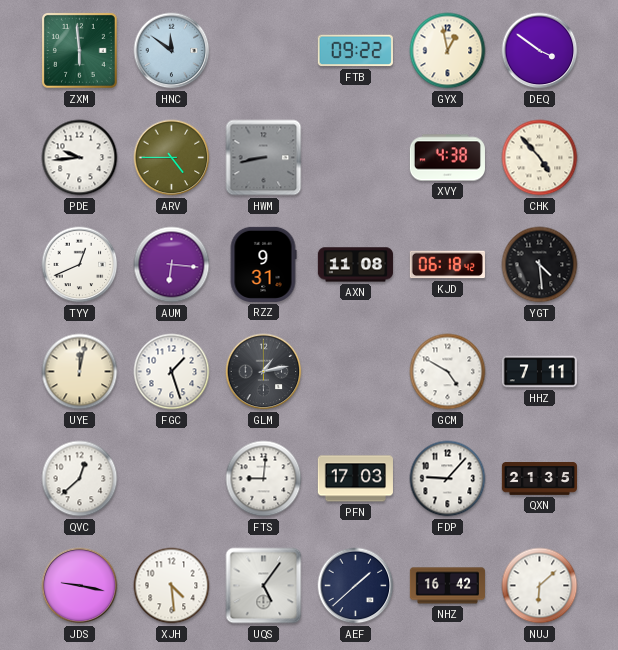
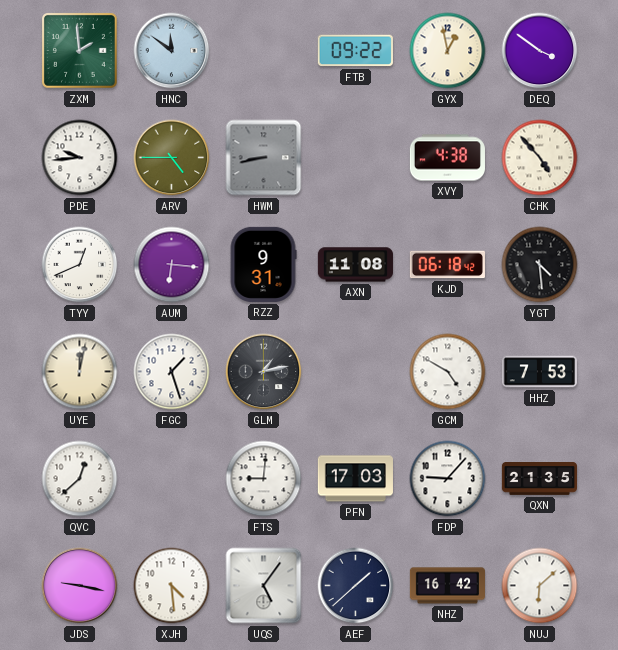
ZXM: 5:59 -> 1:59 (79, 50)
HHZ: 7:11 -> 7:53 (539, 372)
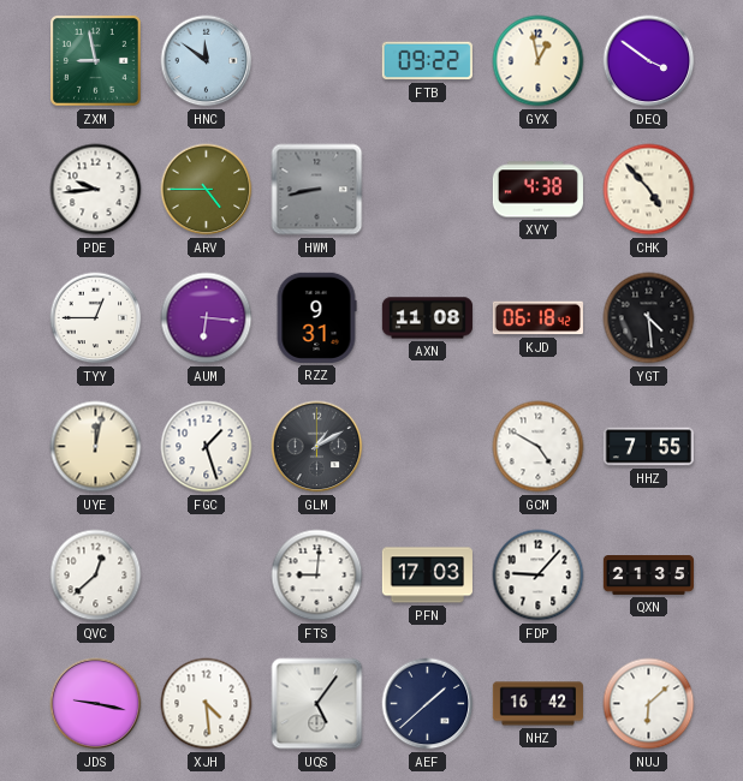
ZXM: 1:59 -> 8:58 (95, 60)
TYY: 12:41 -> 12:45 (96, 318)
GLM: 1:13 -> 1:10 (317, 447)
HHZ: 7:53 -> 7:55 (648, 447)
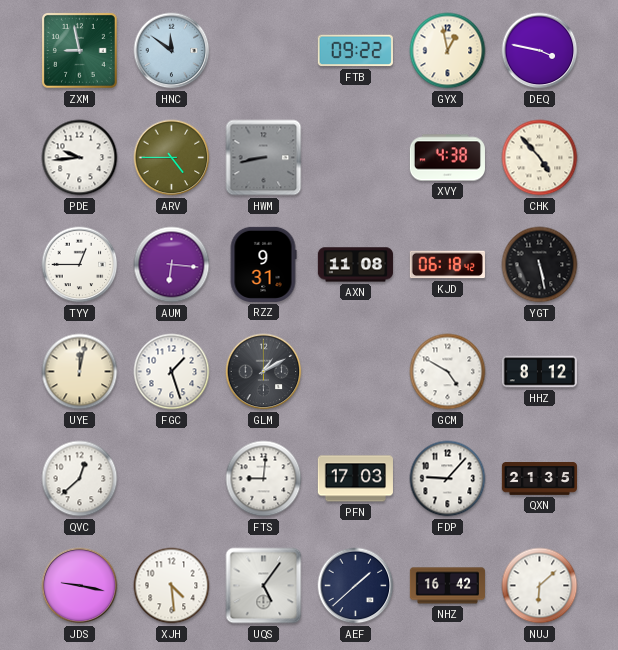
DEQ: 3:51 -> 3:47 (540, 51)
YGT: 4:29 -> 5:28 (540, 265)
HHZ: 7:55 -> 8:12 (539, 372)
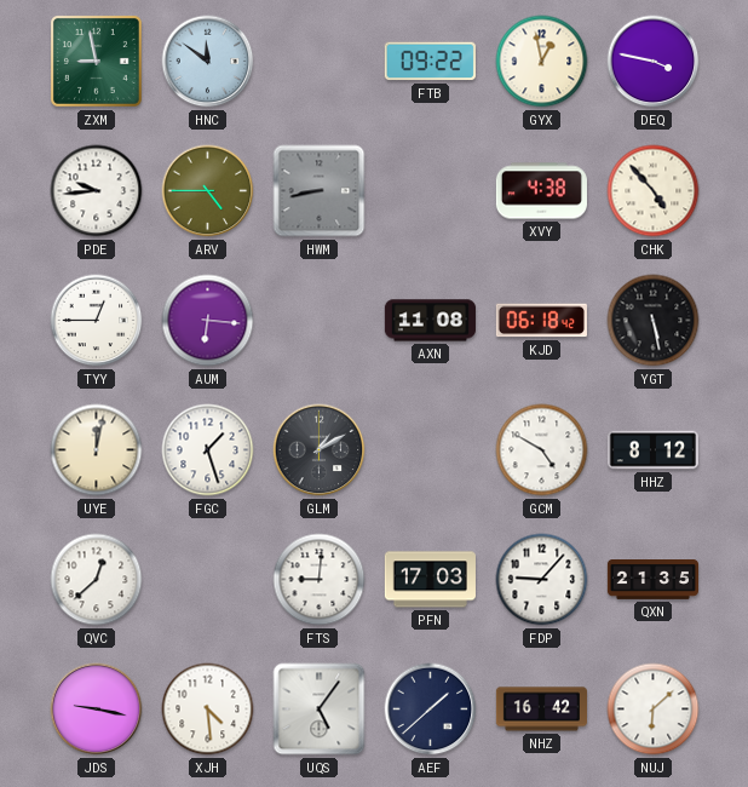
RZZ: 9:31 -> none (263, 264)
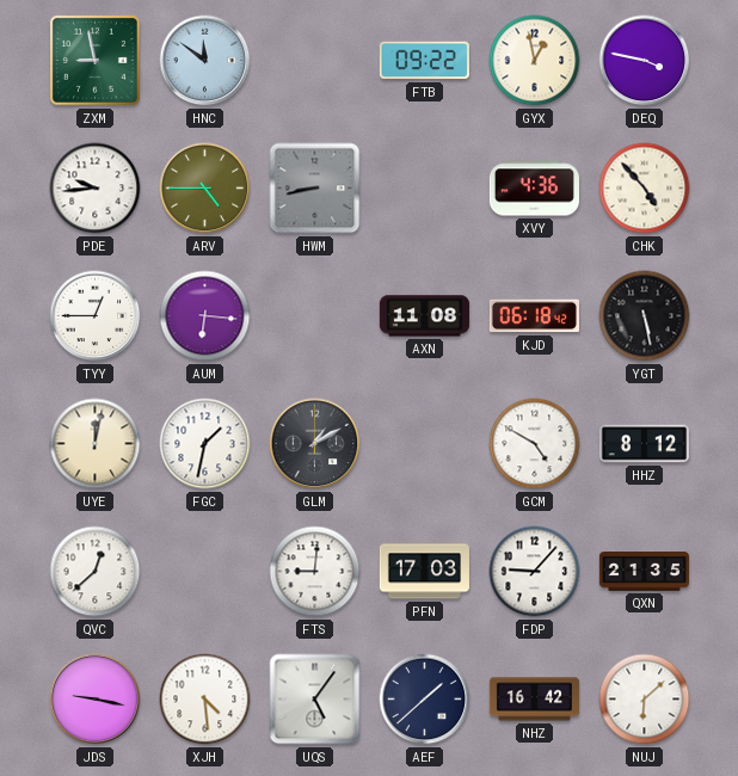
XVY: 4:38 -> 4:36 (534, 189)
FGC: 1:27 -> 1:32 (205, 444)
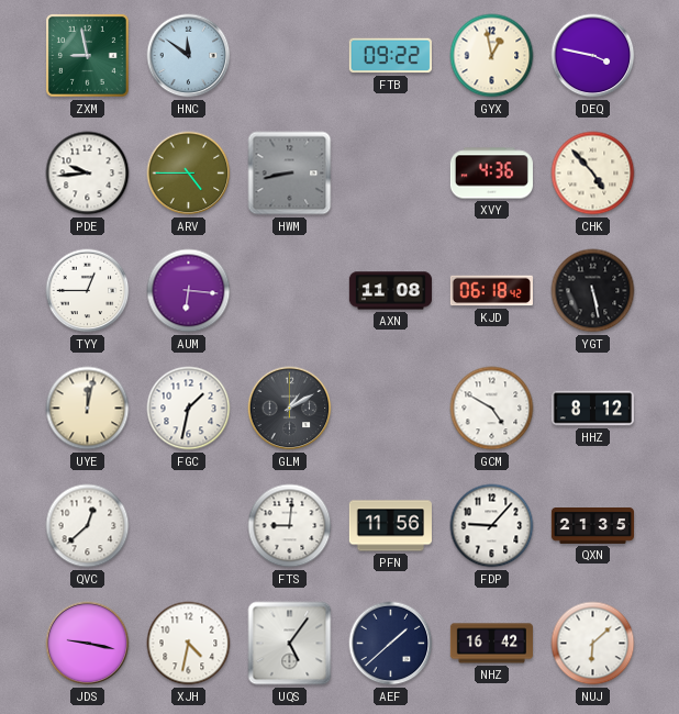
PFN: 17:03 -> 11:56 (390, 526)
XJH: 4:29 -> 4:32 (189, 644)
